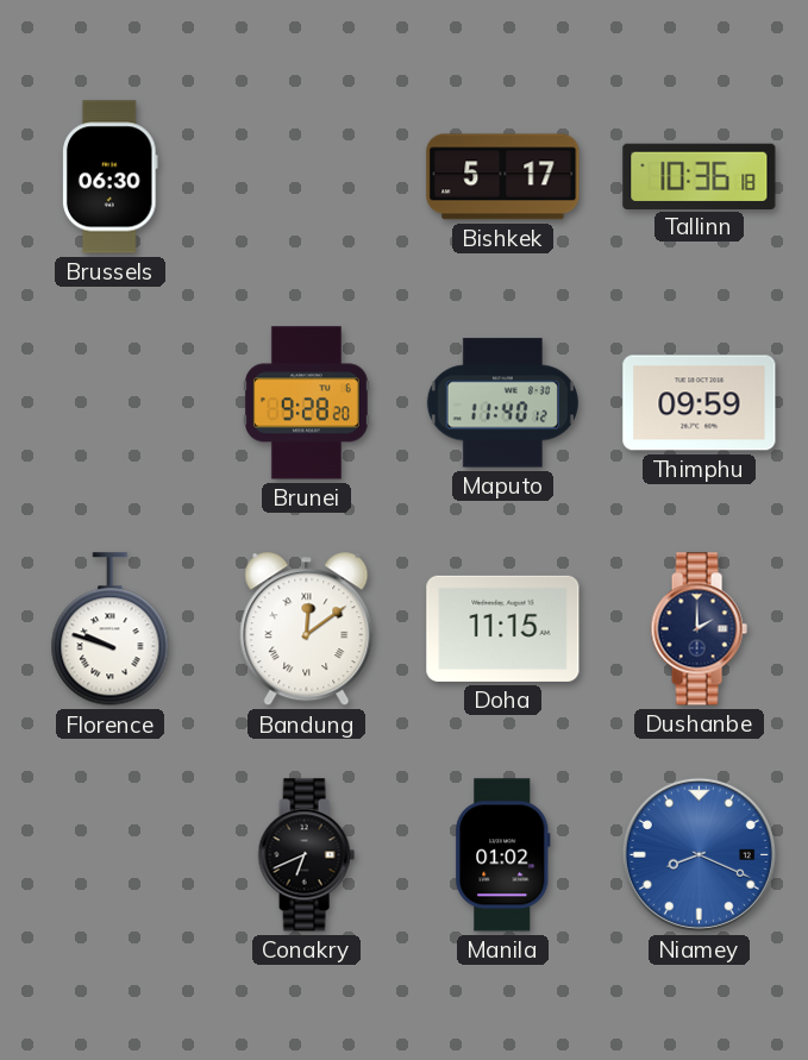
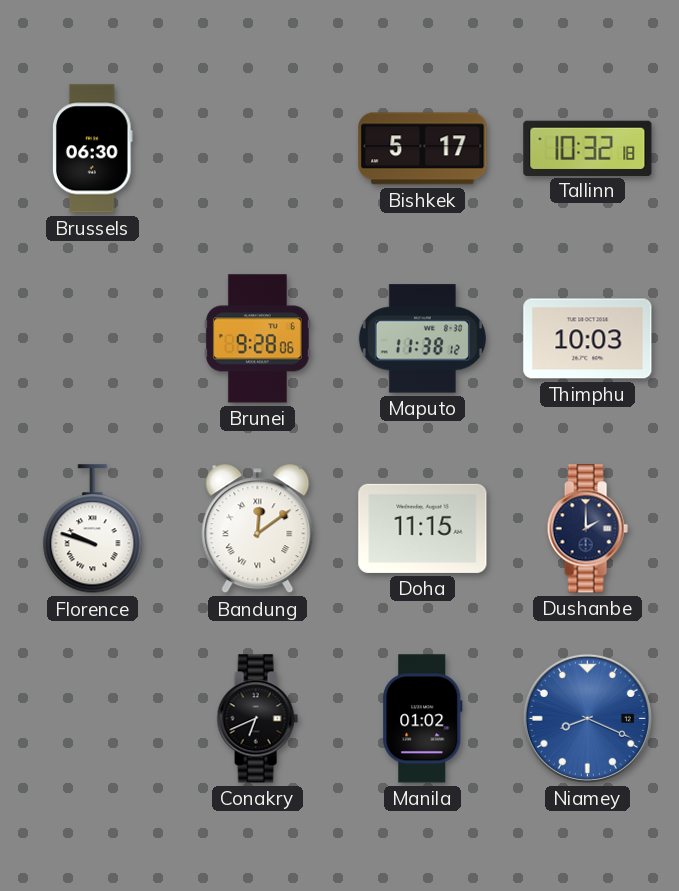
Tallinn: 10:36 -> 10:32 (588, 148)
Brunei: 9:28:20 -> 9:28:06 (257, 339)
Maputo: 11:40 -> 11:38 (422, 339)
Thimphu: 09:59 -> 10:03 (588, 339)
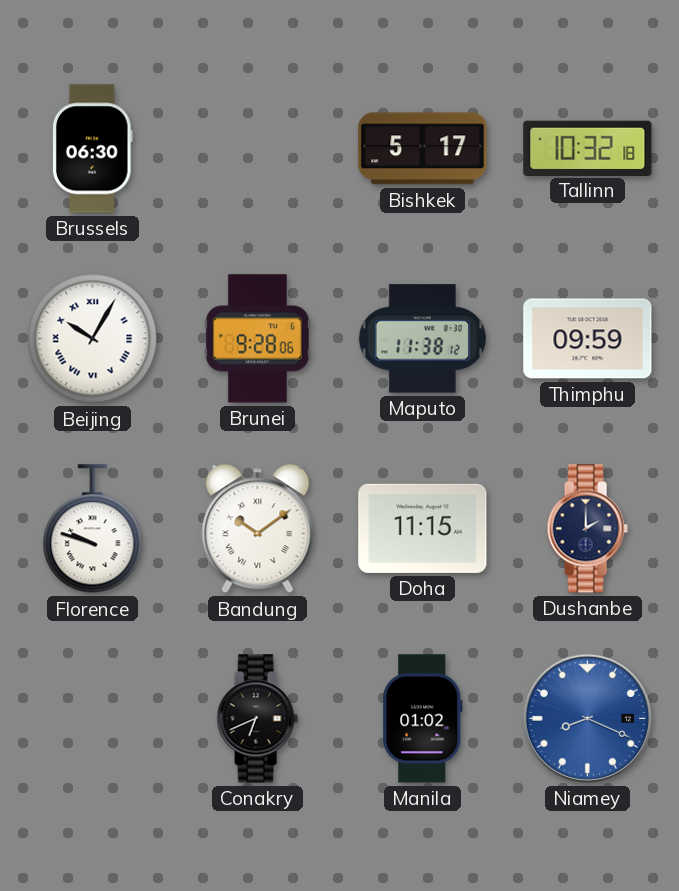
Beijing: none -> 10:05 (93, 339)
Thimphu: 10:03 -> 09:59 (588, 339)
Bandung: 12:09 -> 10:09 (258, 529)
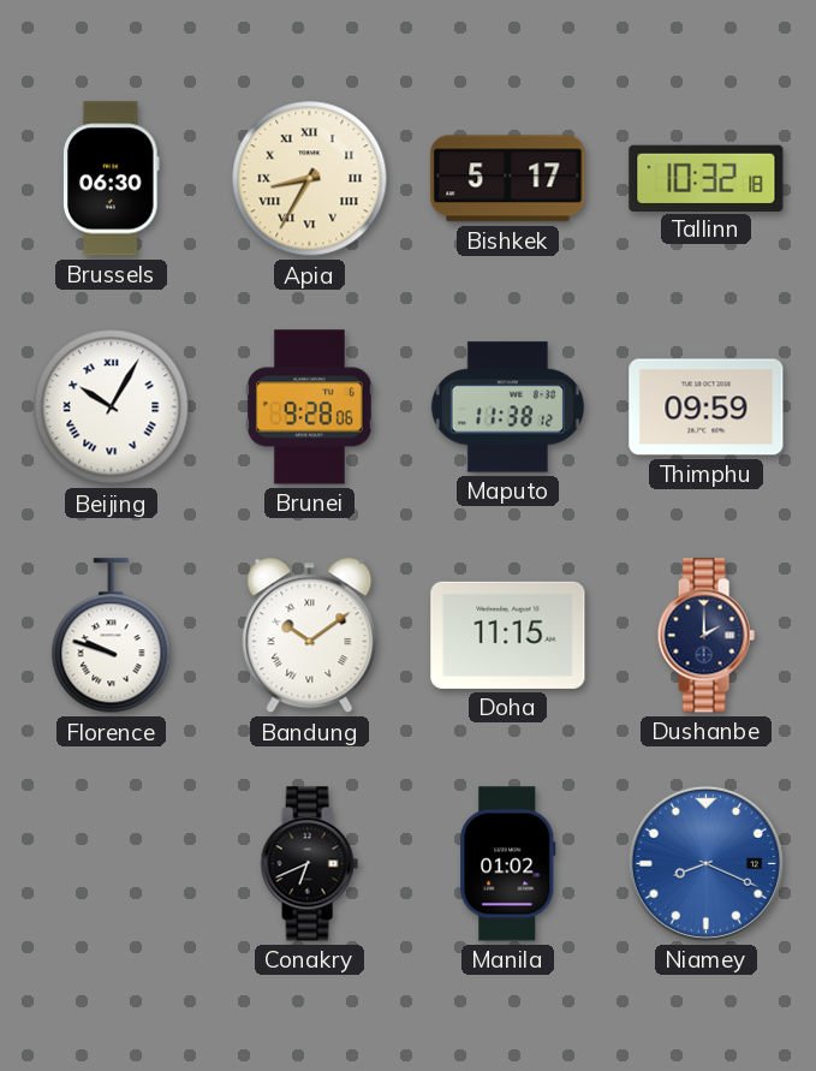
Apia: none -> 8:35 (310, 179)
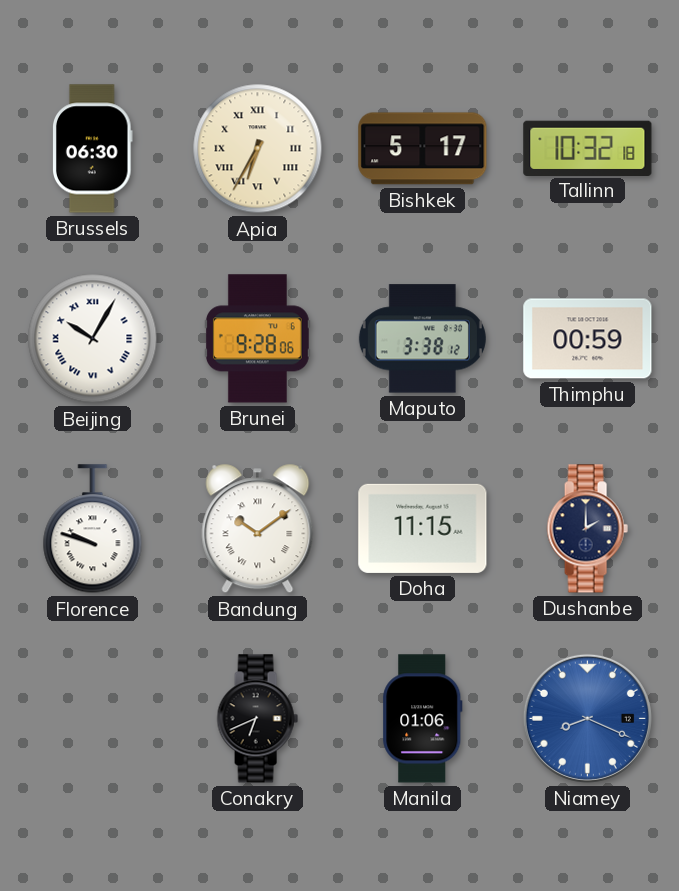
Apia: 8:35 -> 6:35 (258, 149)
Maputo: 11:38 -> 3:38 (422, 339)
Thimphu: 09:59 -> 00:59 (588, 339)
Manila: 01:02 -> 01:06 (423, 719)
